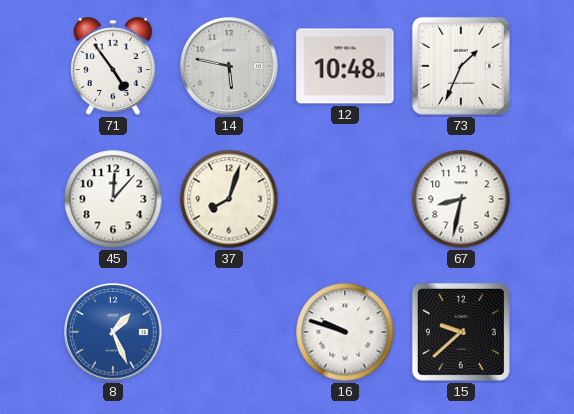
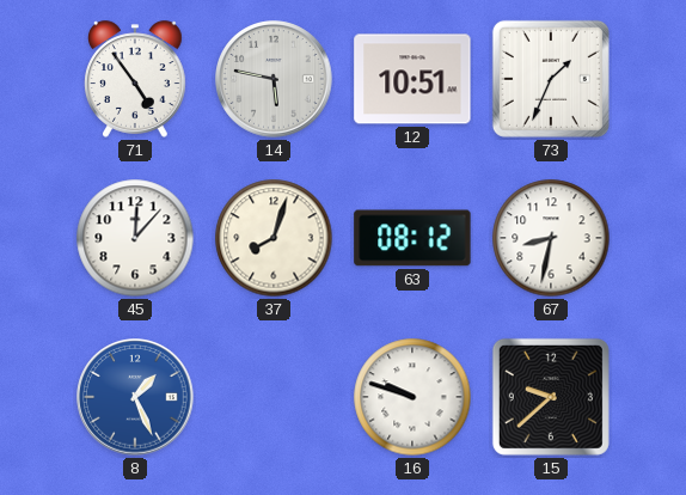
12: 10:48 -> 10:51 (412, 79)
63: none -> 08:12 (412, 238)
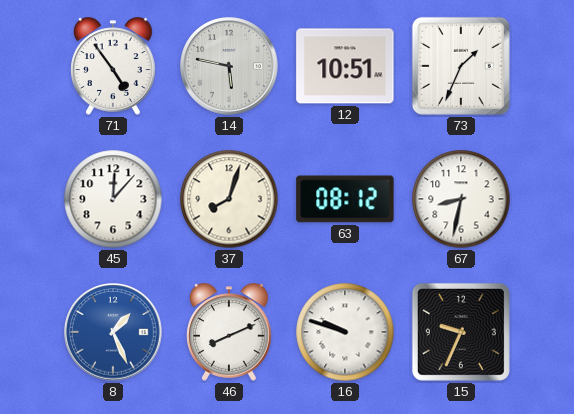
46: none -> 8:11 (229, 332)
15: 9:38 -> 9:34 (461, 332)
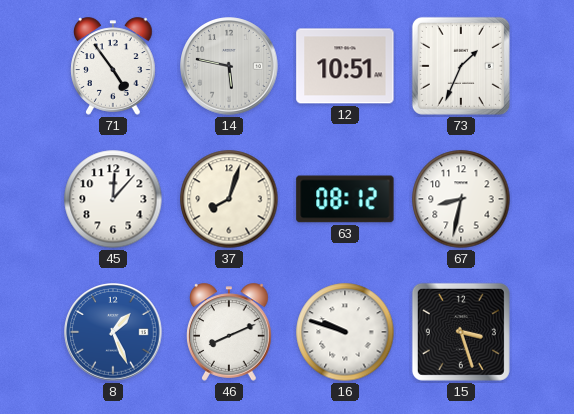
15: 9:34 -> 3:27 (461, 332)
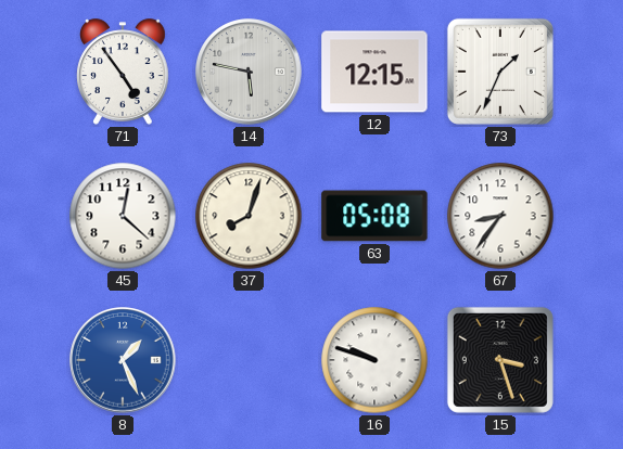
12: 10:51 -> 12:15 (374, 72)
45: 12:07 -> 12:22 (123, 216)
63: 08:12 -> 05:08 (374, 216)
67: 8:32 -> 8:36 (500, 216)
46: 8:11 -> none (229, 332)
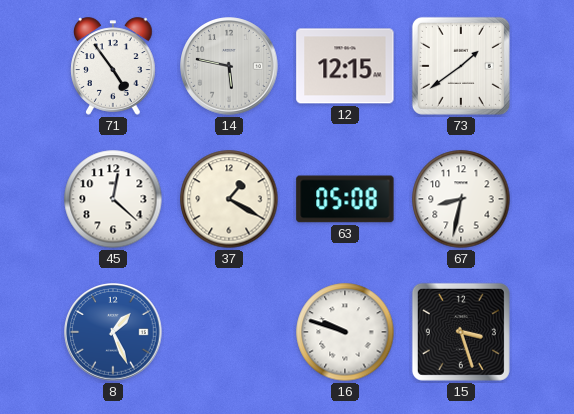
73: 1:34 -> 1:39 (461, 66)
37: 8:03 -> 1:20 (229, 199)
67: 8:36 -> 8:32 (461, 199)
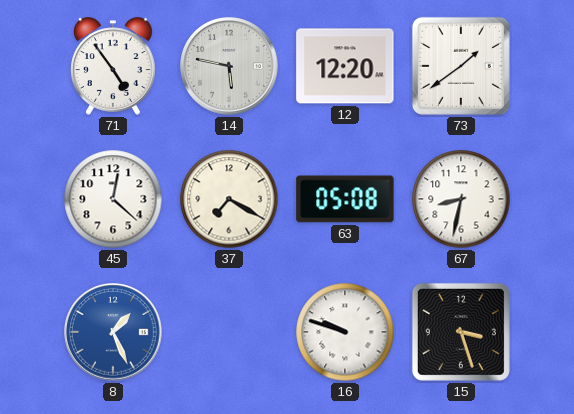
12: 12:15 -> 12:20 (345, 66)
37: 1:20 -> 7:20 (229, 199)
